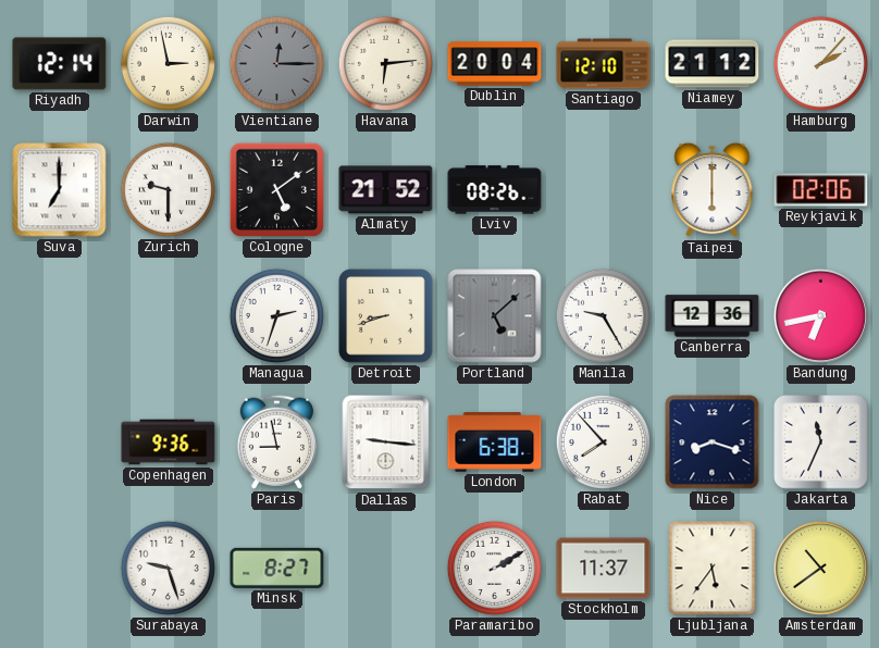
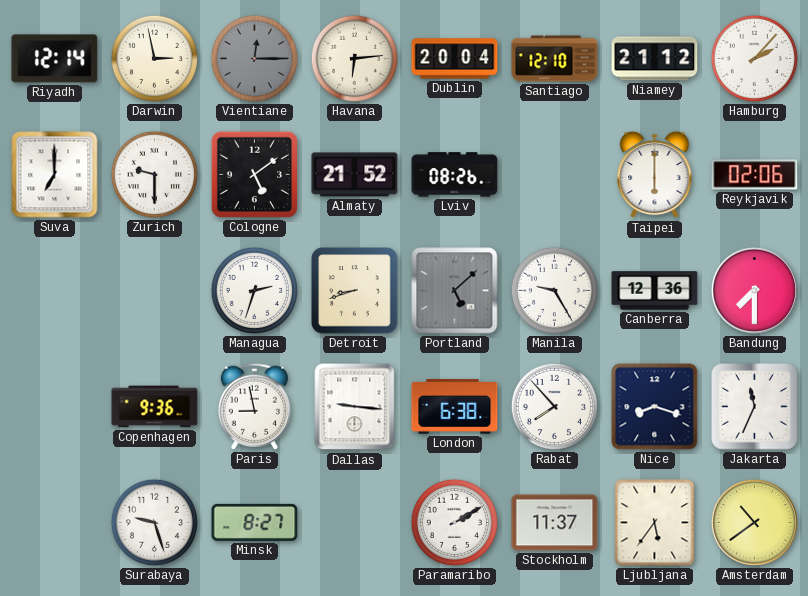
Bandung: 6:43 -> 7:30 (754, 290)
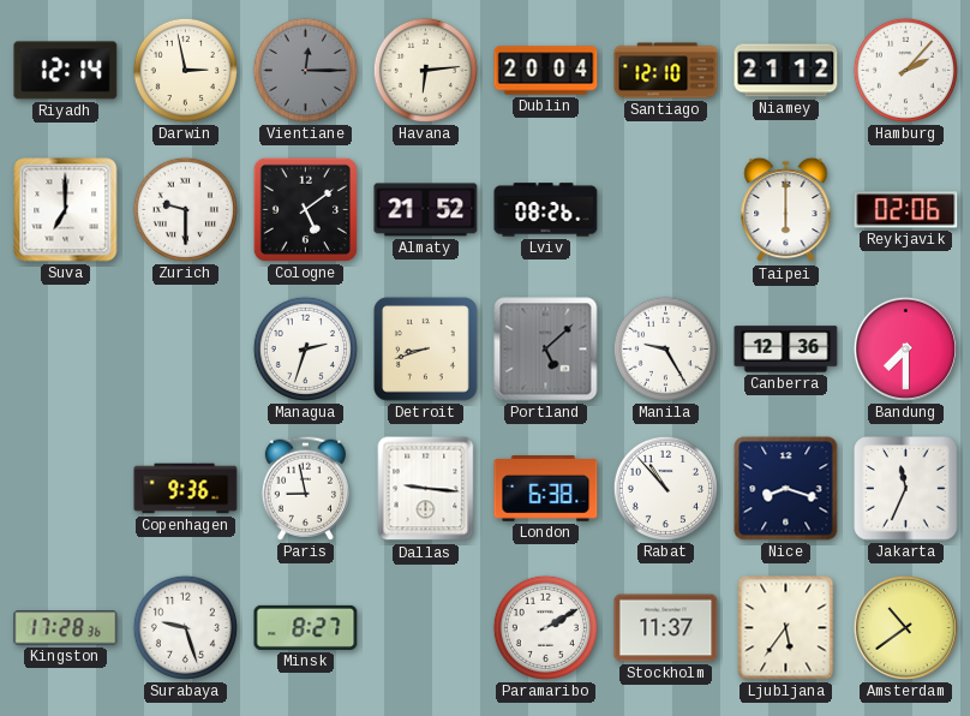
Rabat: 7:53 -> 10:53 (665, 488)
Kingston: none -> 17:28 (66, 628)
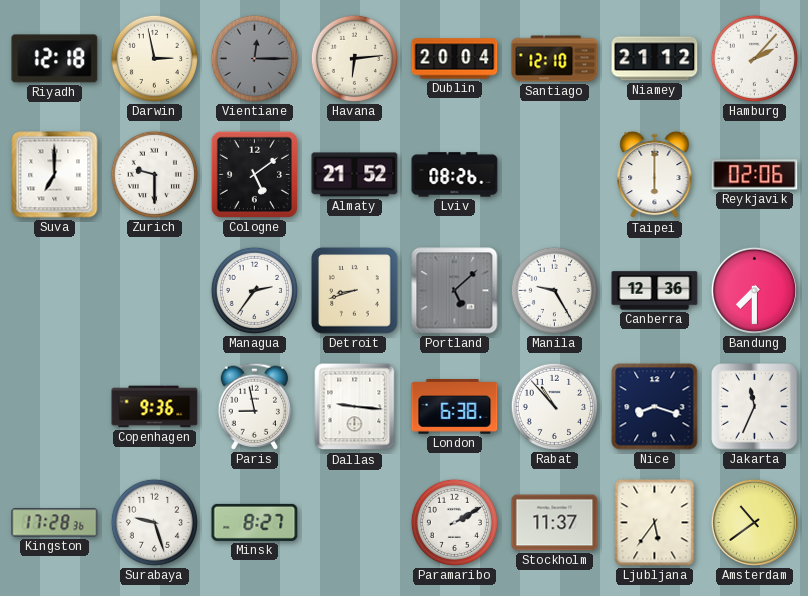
Riyadh: 12:14 -> 12:18 (55, 59)
Managua: 2:33 -> 2:36 (254, 290)
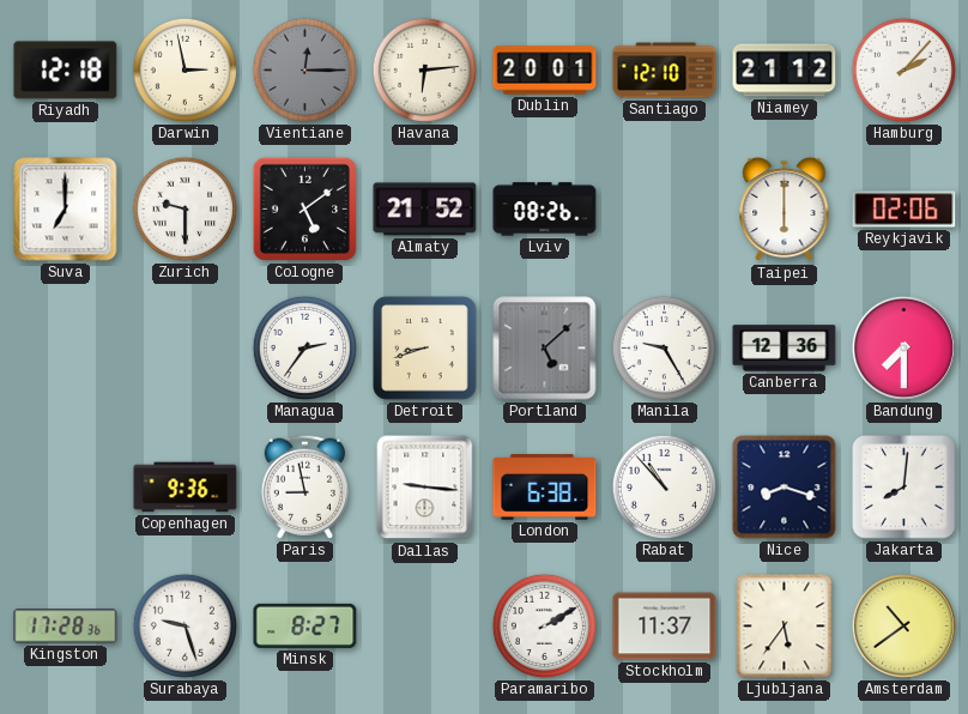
Dublin: 20:04 -> 20:01 (545, 71)
Jakarta: 11:34 -> 8:01 (905, 488)
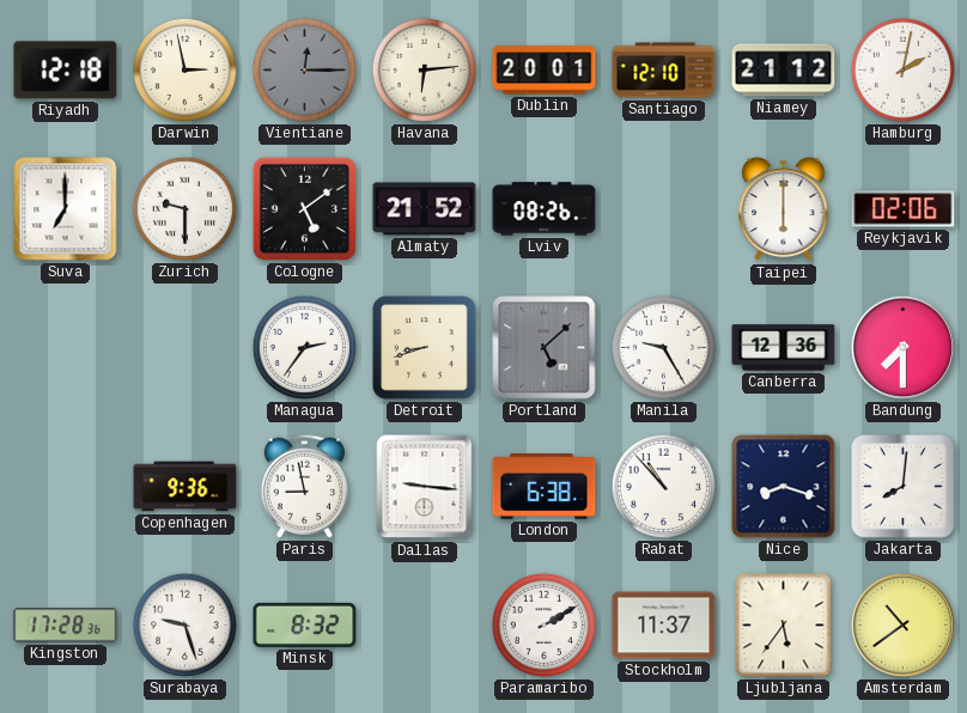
Hamburg: 2:07 -> 2:02 (902, 69)
Minsk: 8:27 -> 8:32 (305, 624)
